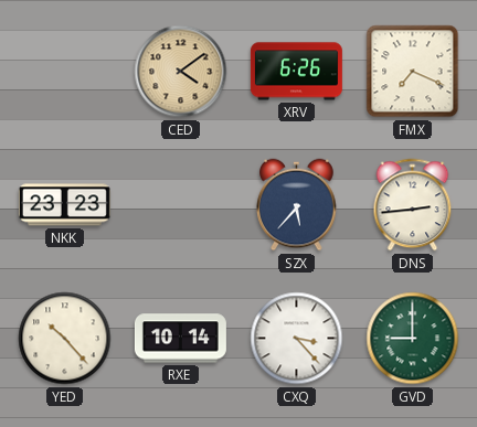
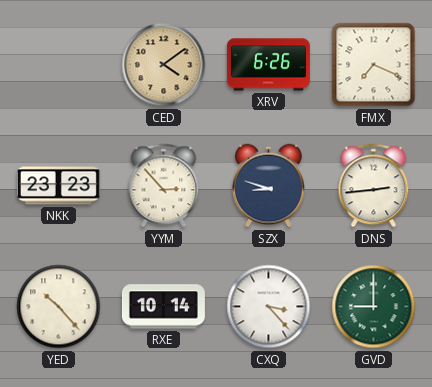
YYM: none -> 2:53 (164, 186)
SZX: 5:37 -> 8:48 (269, 186)
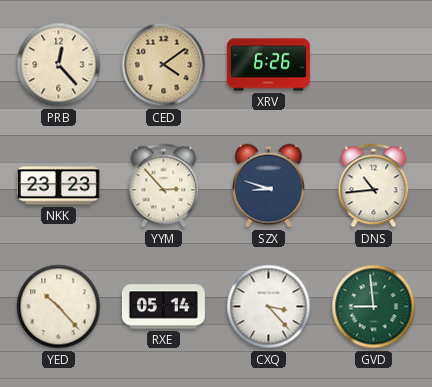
PRB: none -> 12:23 (59, 65)
FMX: 7:19 -> none (374, 65)
DNS: 2:44 -> 10:44 (374, 186)
RXE: 10:14 -> 05:14 (163, 307)
GVD: 9:00 -> 8:59 (374, 307)
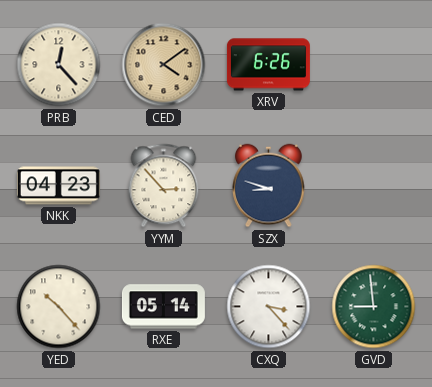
NKK: 23:23 -> 04:23 (58, 186)
DNS: 10:44 -> none (374, 186)
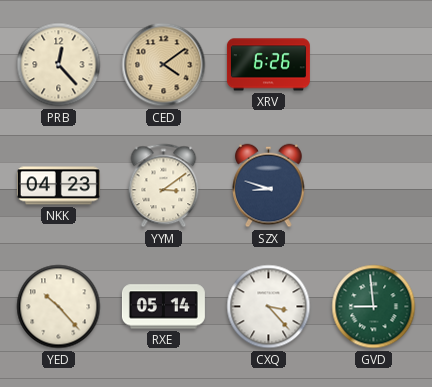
YYM: 2:53 -> 3:09 (164, 186)
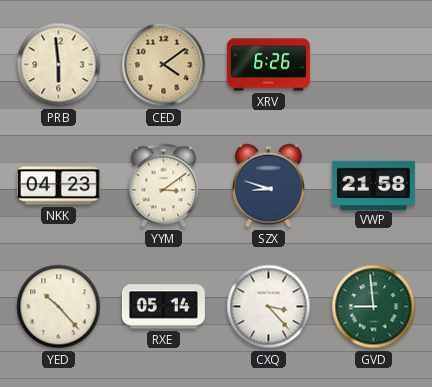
PRB: 12:23 -> 5:59 (59, 65)
VWP: none -> 21:58 (373, 185)
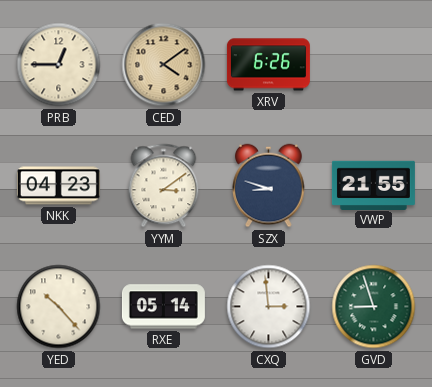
PRB: 5:59 -> 12:45 (59, 65)
VWP: 21:58 -> 21:55 (373, 185)
CXQ: 3:23 -> 2:59 (269, 307)
GVD: 8:59 -> 8:57 (374, 307)
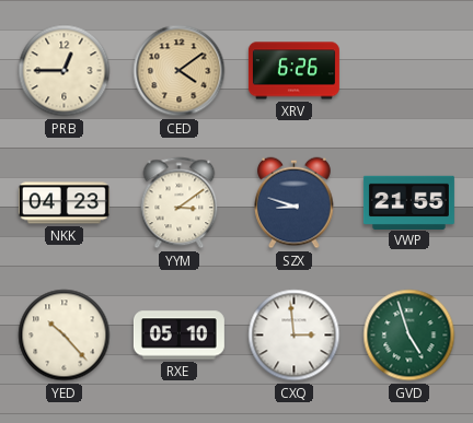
RXE: 05:14 -> 05:10 (178, 336)
GVD: 8:57 -> 4:57 (409, 336)
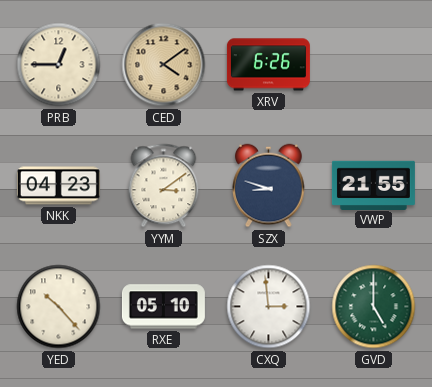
GVD: 4:57 -> 5:00 (374, 307)
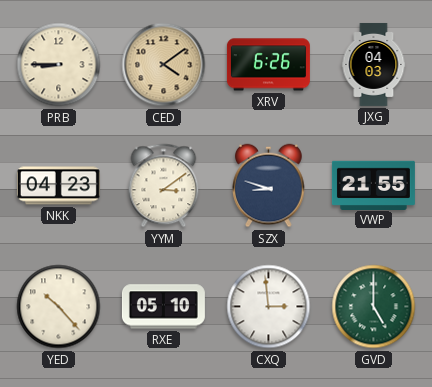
PRB: 12:45 -> 8:45 (59, 65)
JXG: none -> 04:03 (374, 64)
